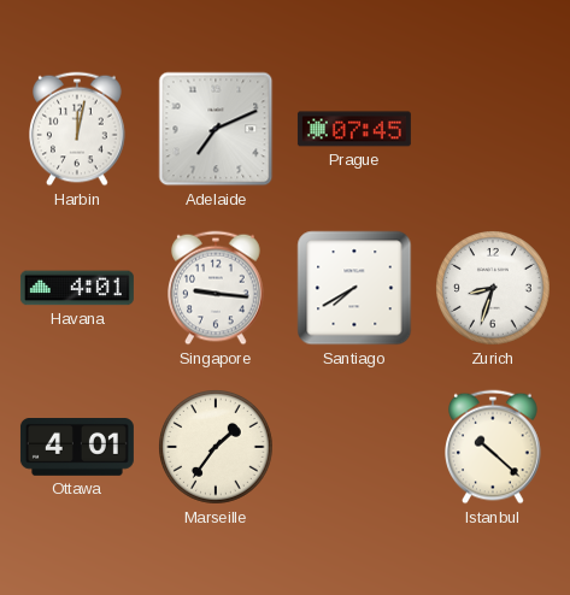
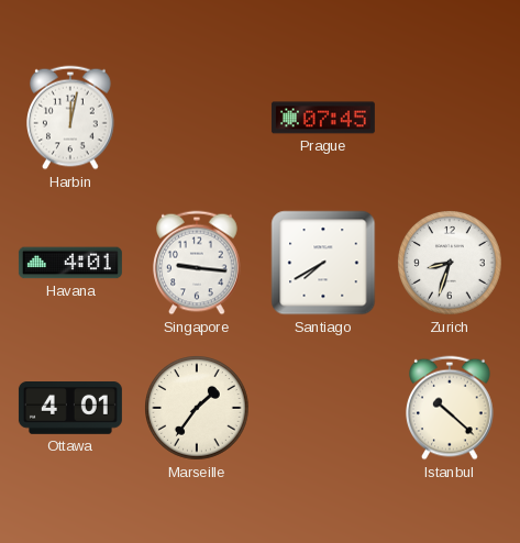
Adelaide: 7:11 -> none (216, 129)
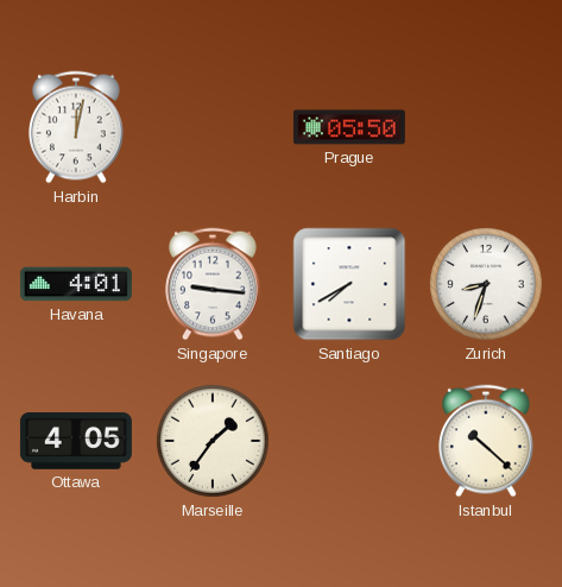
Prague: 07:45 -> 05:50 (349, 127)
Ottawa: 4:01 -> 4:05 (76, 442)
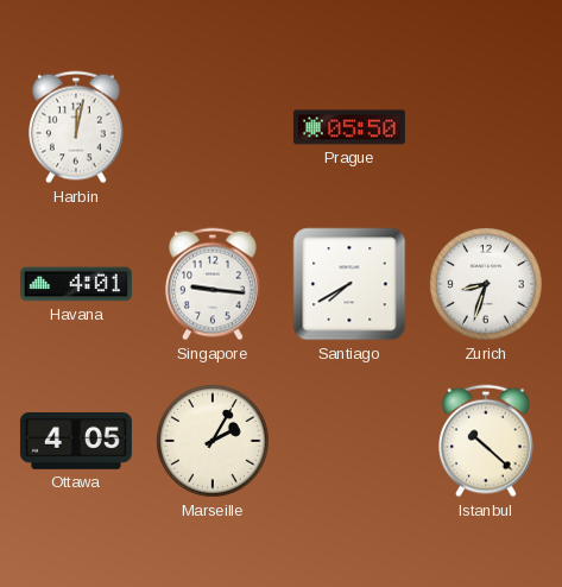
Marseille: 1:36 -> 2:05 (213, 441)
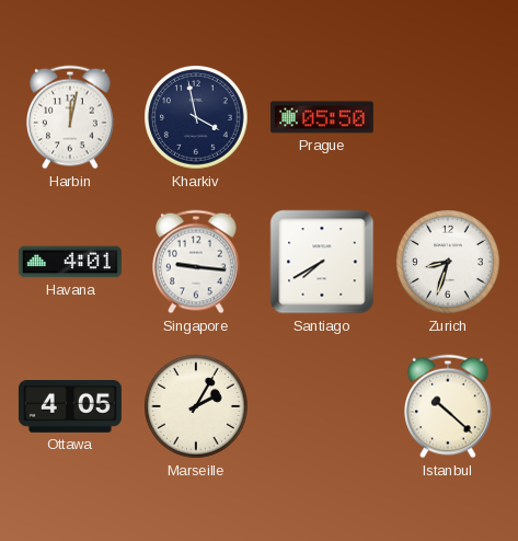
Kharkiv: none -> 3:58 (196, 117)
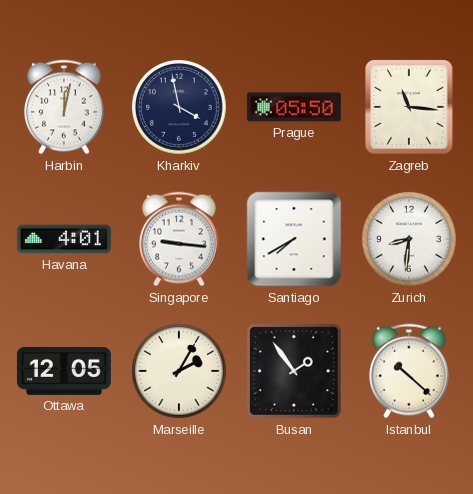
Zagreb: none -> 11:16 (409, 107)
Zurich: 8:33 -> 8:31 (409, 239)
Ottawa: 4:05 -> 12:05 (64, 372)
Busan: none -> 1:54 (294, 371)
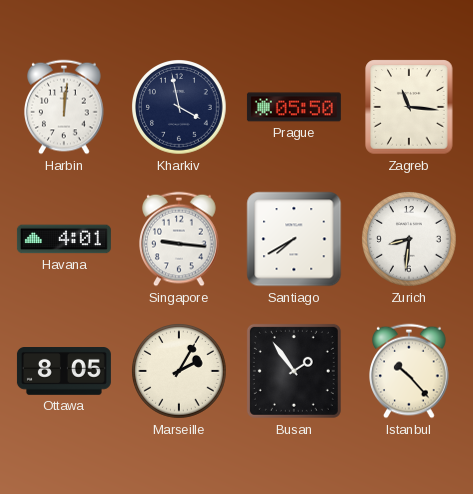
Harbin: 12:02 -> 12:01 (65, 107)
Ottawa: 12:05 -> 8:05 (64, 372)
Istanbul: 10:22 -> 10:23 (410, 371)
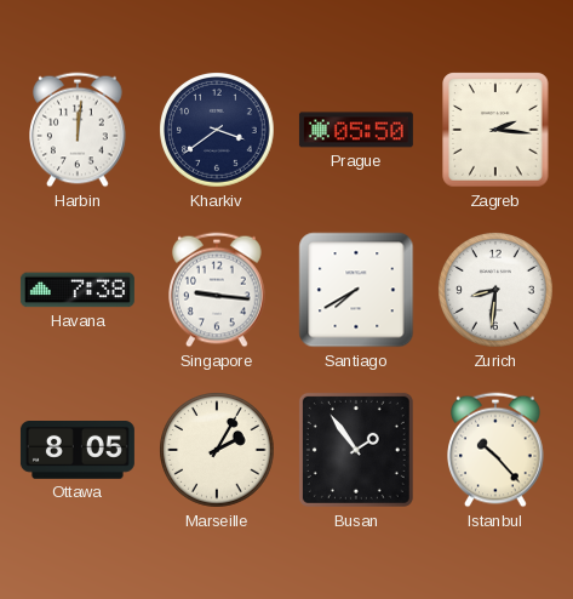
Kharkiv: 3:58 -> 3:39 (217, 130)
Zagreb: 11:16 -> 2:16 (495, 130)
Havana: 4:01 -> 7:38 (78, 290)
